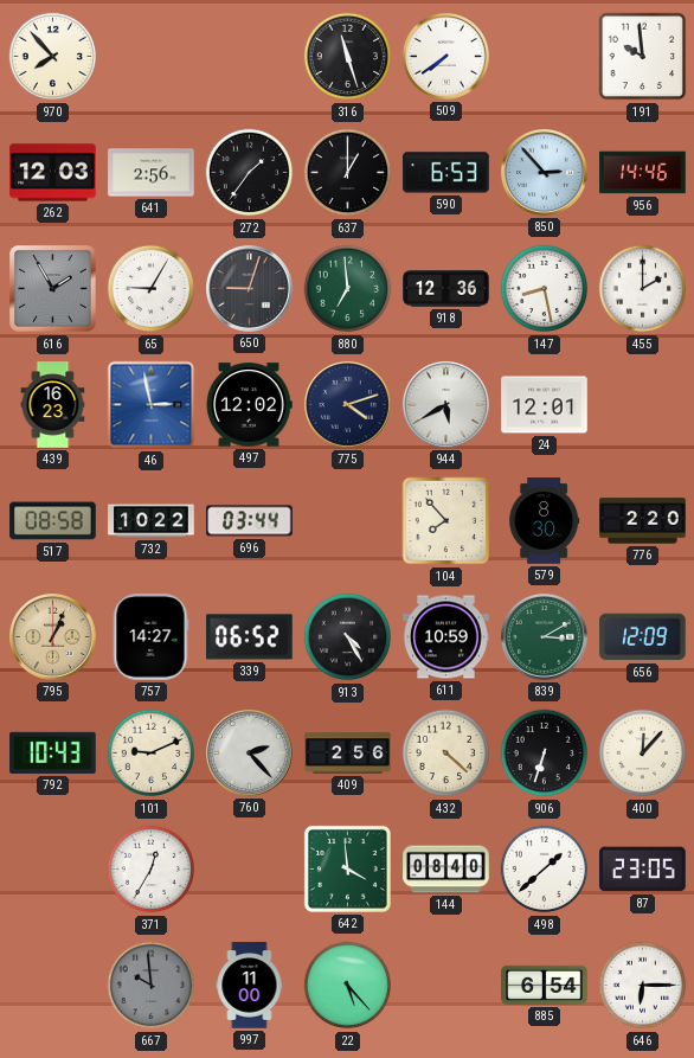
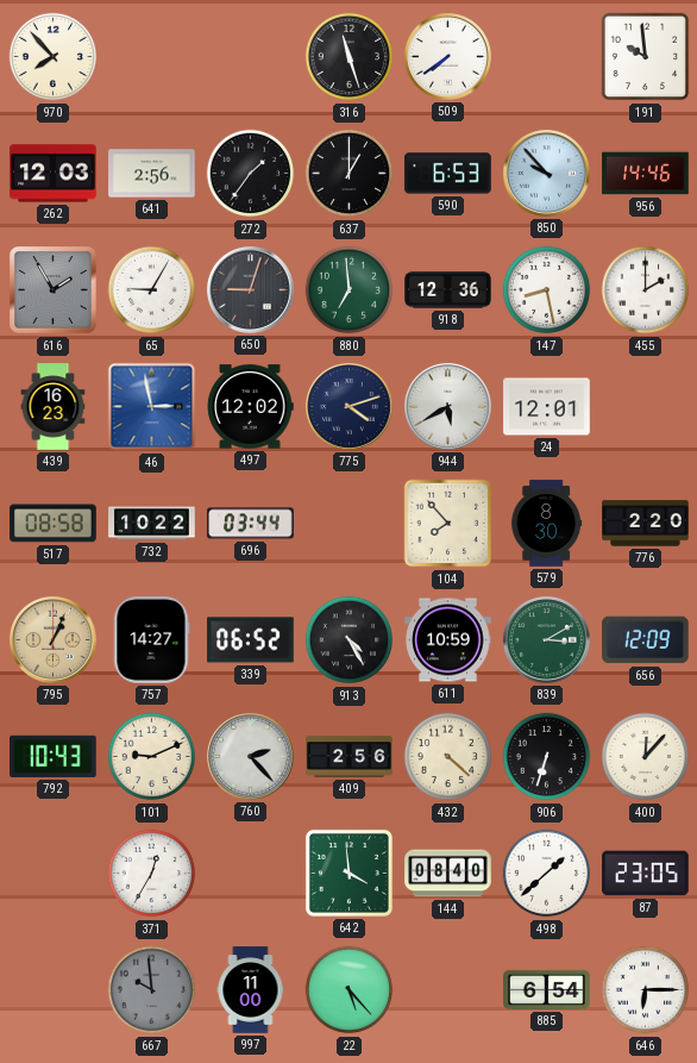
850: 2:53 -> 9:53 (546, 173)
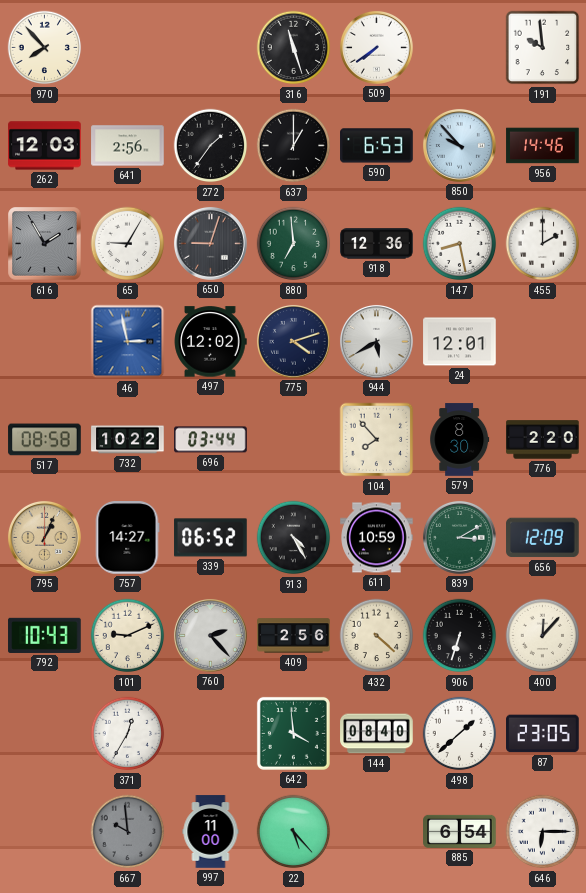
439: 16:23 -> none (54, 407)
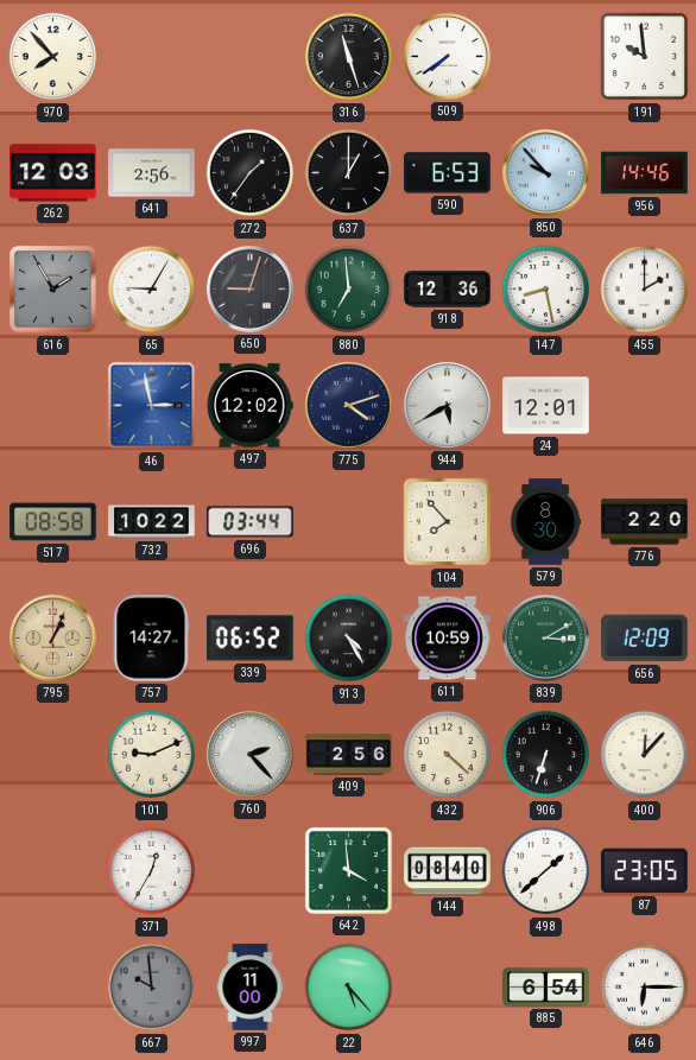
792: 10:43 -> none (45, 635)
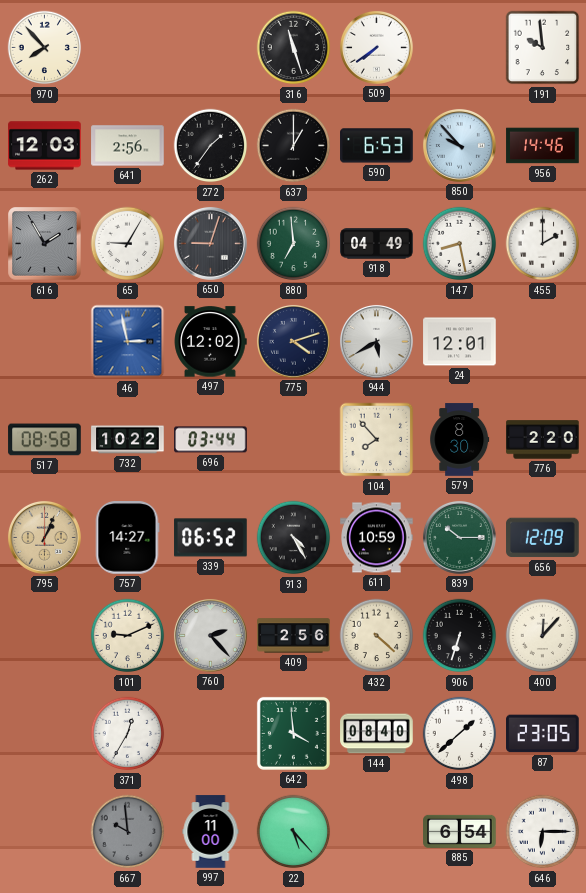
918: 12:36 -> 04:49 (377, 244)
839: 3:10 -> 10:15 (459, 537)
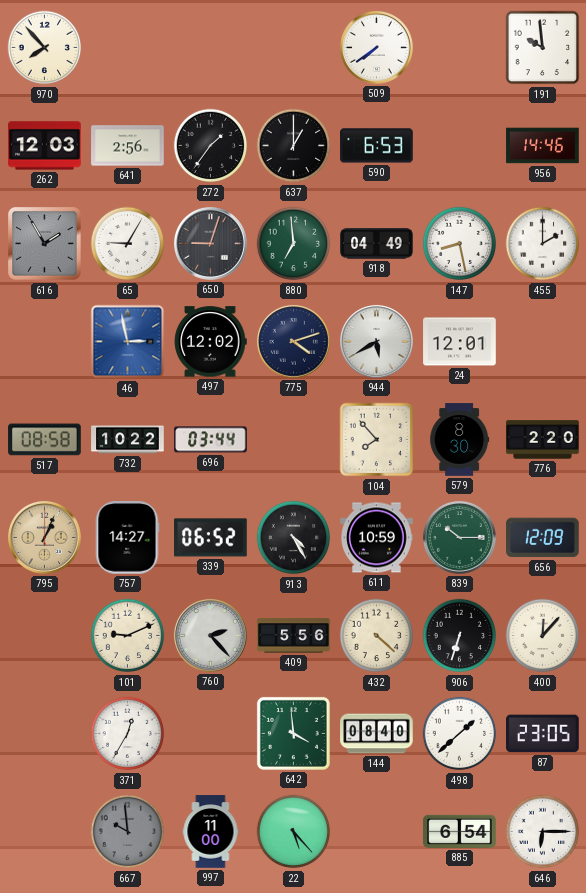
316: 11:27 -> none (294, 48)
850: 9:53 -> none (459, 145)
409: 2:56 -> 5:56 (294, 636)
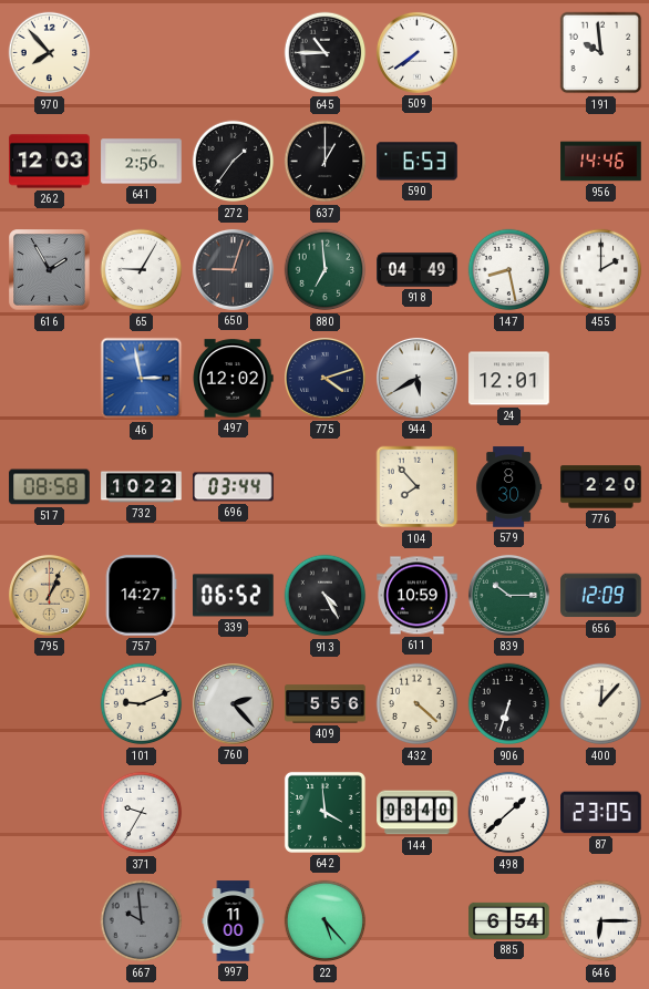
645: none -> 10:45 (326, 53)
371: 12:35 -> 9:35 (142, 813)
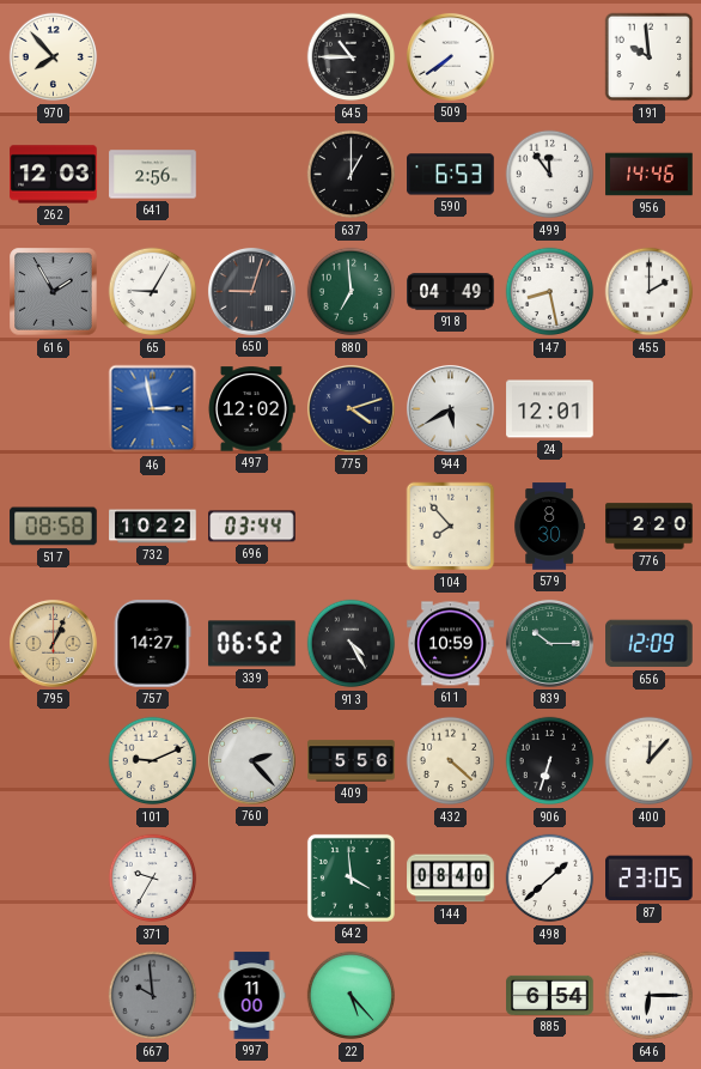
272: 1:36 -> none (234, 162)
499: none -> 11:54 (550, 175)
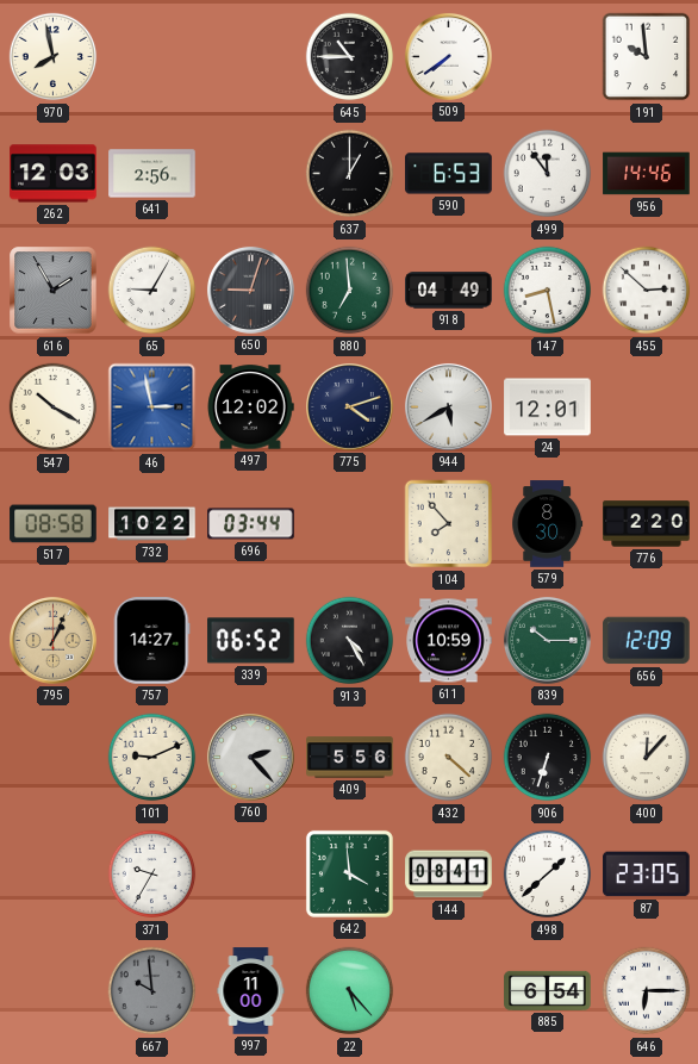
970: 7:53 -> 7:58 (54, 57)
455: 2:00 -> 2:52 (647, 291)
547: none -> 10:20 (54, 407)
144: 08:40 -> 08:41 (449, 875)
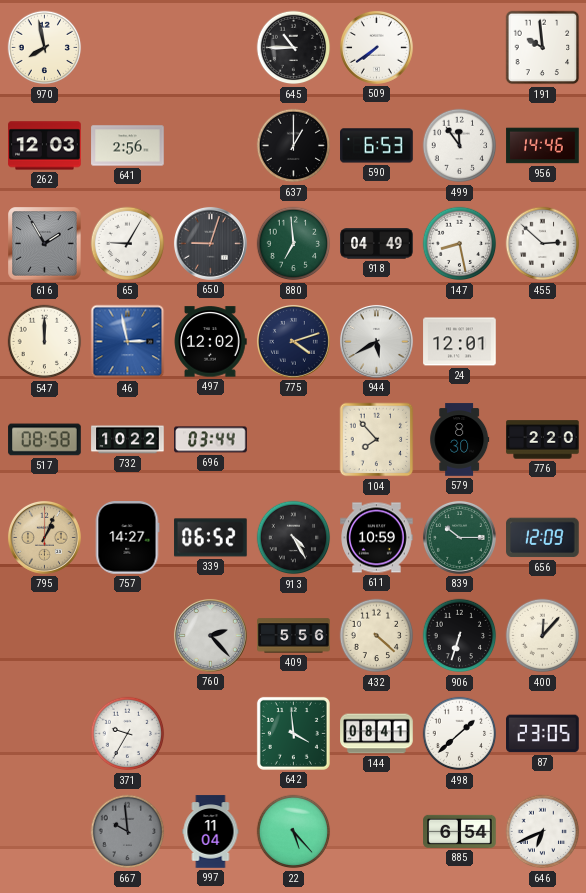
547: 10:20 -> 12:00 (45, 342)
101: 9:11 -> none (152, 758)
997: 11:00 -> 11:04 (211, 832)
646: 6:15 -> 6:41 (543, 832)
